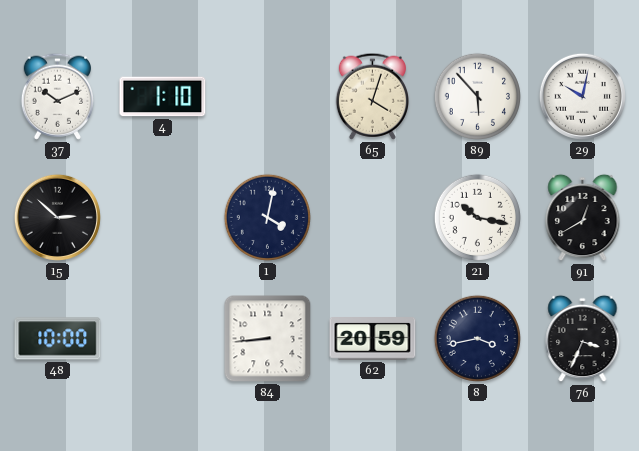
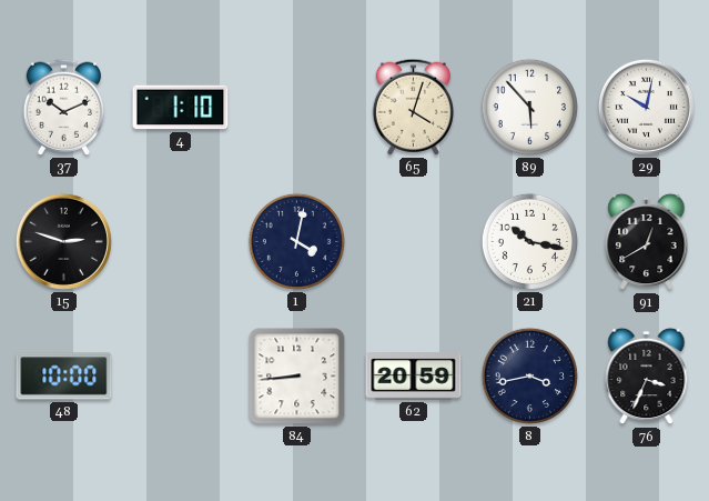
15: 2:52 -> 2:48 (63, 241)
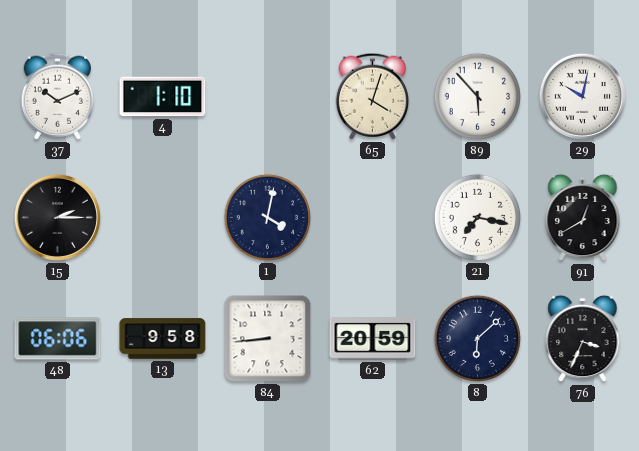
15: 2:48 -> 2:15 (57, 217)
21: 10:17 -> 7:17 (477, 217)
48: 10:00 -> 06:06 (58, 339)
13: none -> 9:58 (163, 339)
8: 3:43 -> 6:08 (477, 338)
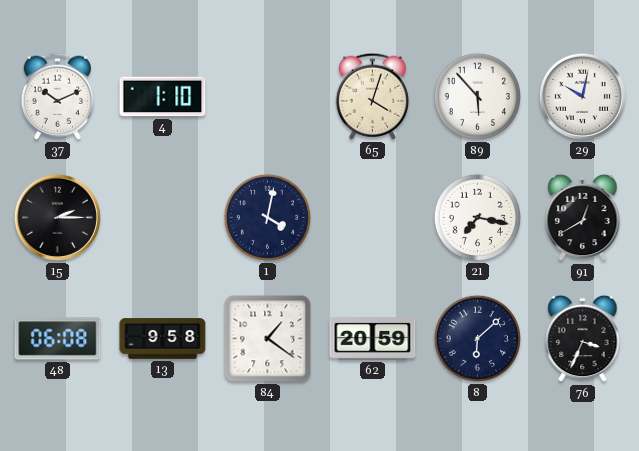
48: 06:06 -> 06:08 (58, 339)
84: 8:44 -> 1:21 (268, 339)
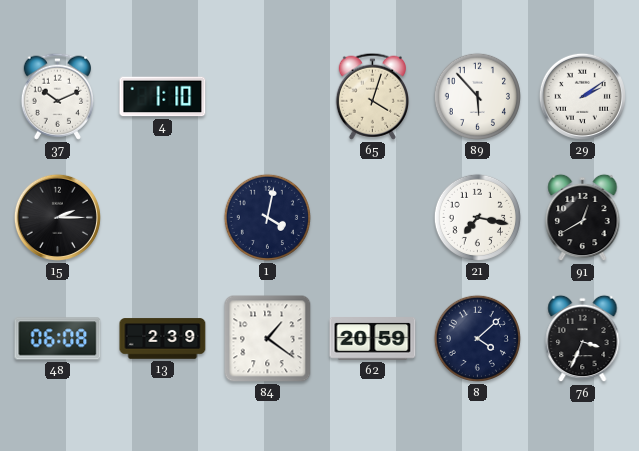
29: 10:02 -> 2:09 (582, 96)
13: 9:58 -> 2:39 (163, 339)
8: 6:08 -> 4:08 (477, 338)
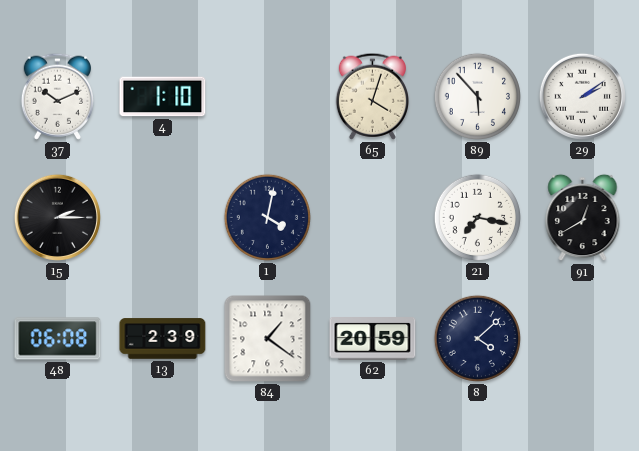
76: 3:34 -> none (583, 339)
